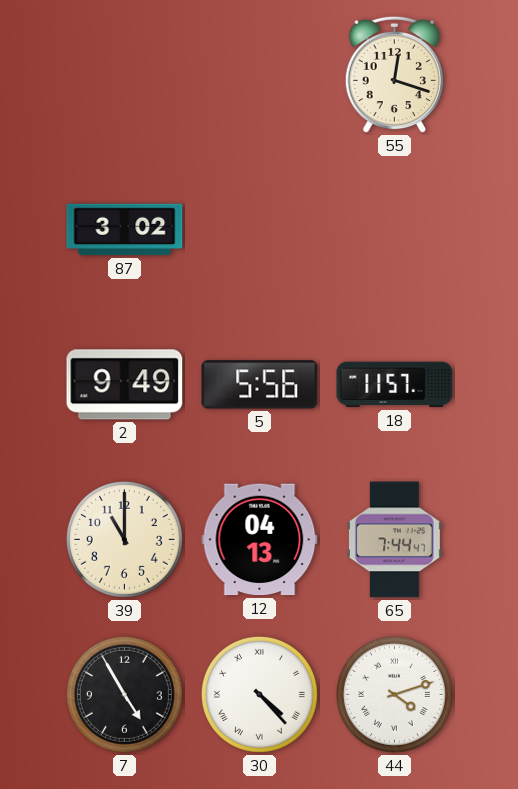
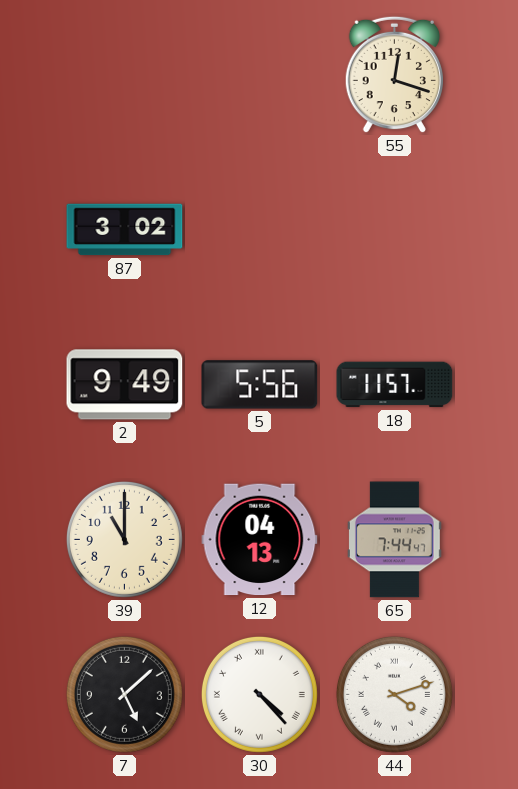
7: 4:55 -> 5:08 (124, 694)
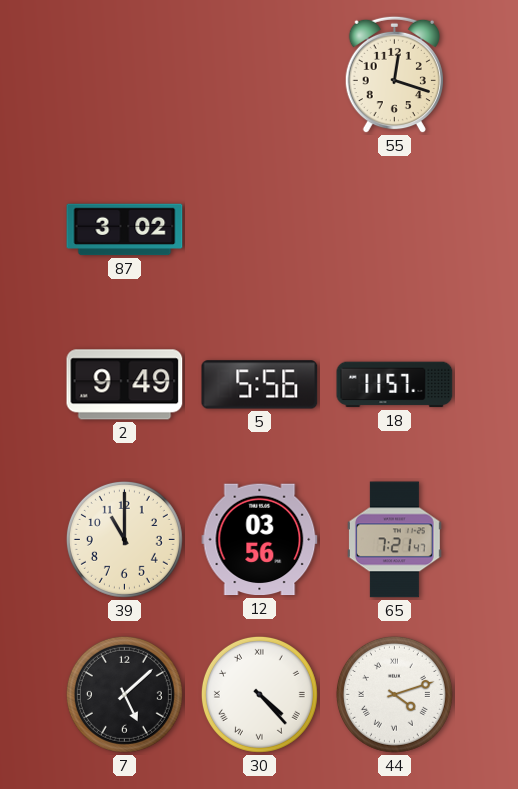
12: 04:13 -> 03:56 (260, 540)
65: 7:44 -> 7:21 (394, 540)
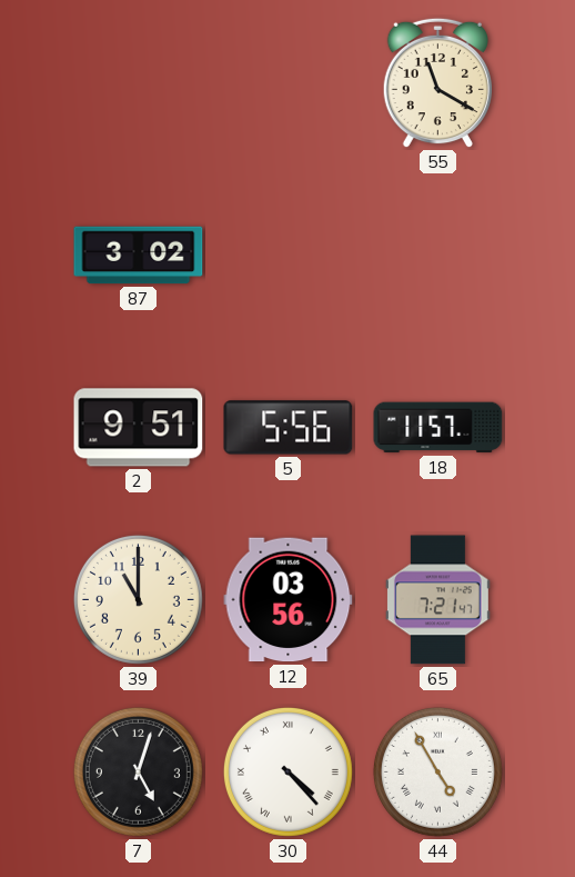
55: 12:18 -> 11:20 (437, 83)
2: 9:49 -> 9:51 (139, 428)
7: 5:08 -> 5:03 (138, 771)
44: 4:12 -> 4:55 (437, 771)
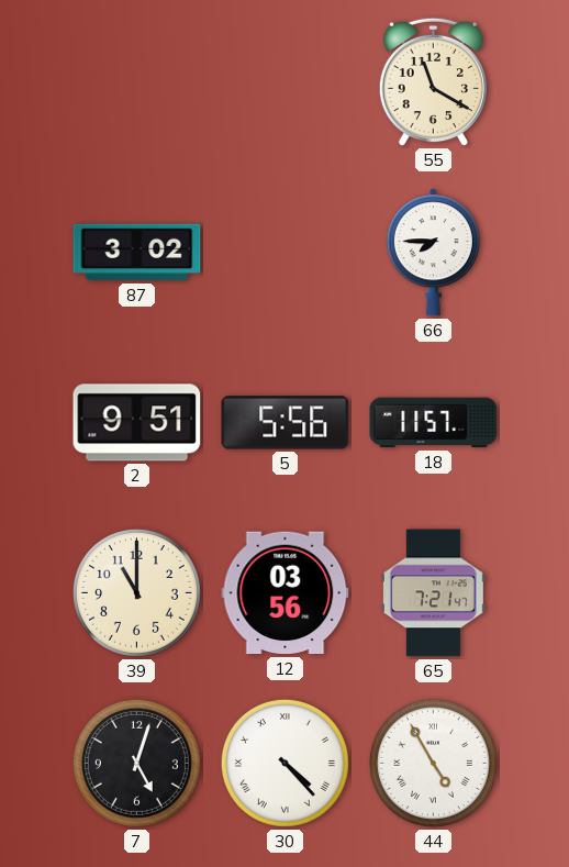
66: none -> 7:45 (433, 253)
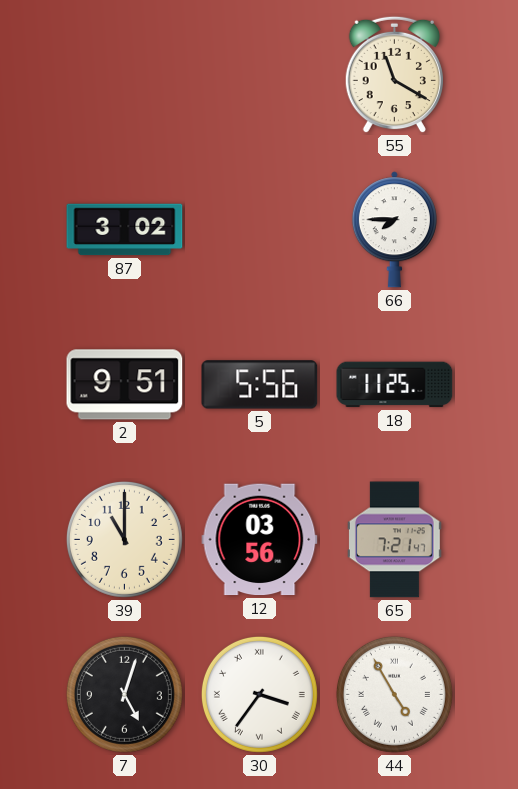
18: 11:57 -> 11:25 (395, 385)
30: 4:23 -> 3:36 (259, 694)
